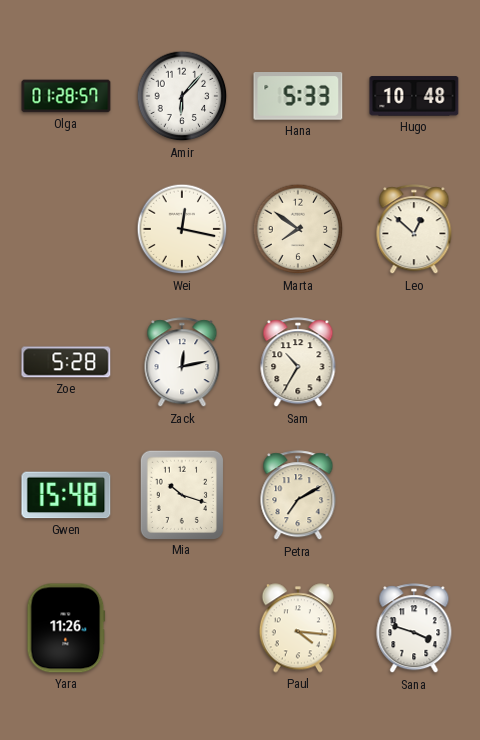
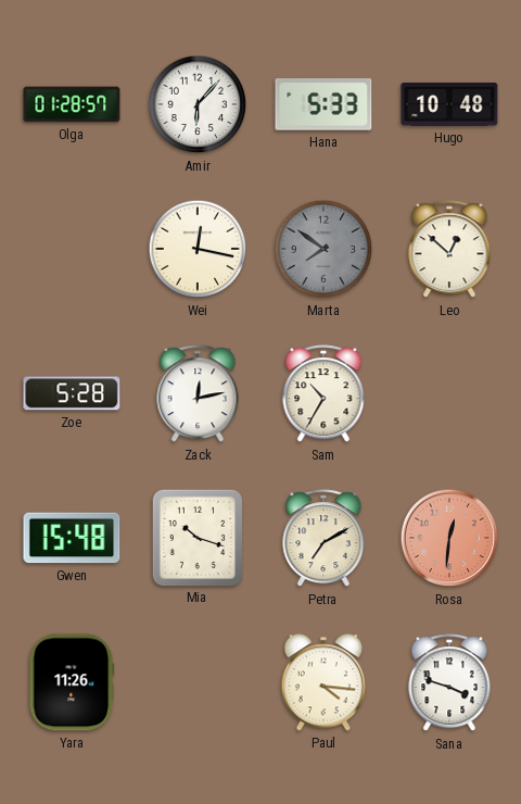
Marta dial: cream -> grey (323, 249)
Rosa: none -> 12:31 (449, 538)
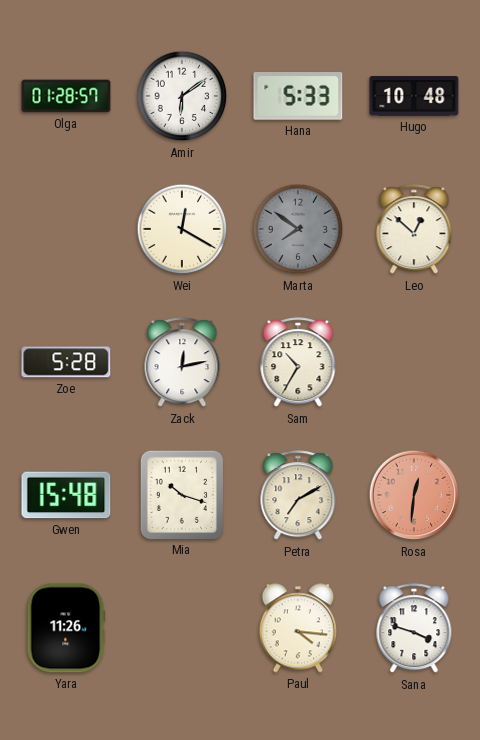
Amir: 6:07 -> 6:09 (182, 96)
Wei: 12:17 -> 12:20 (182, 229)
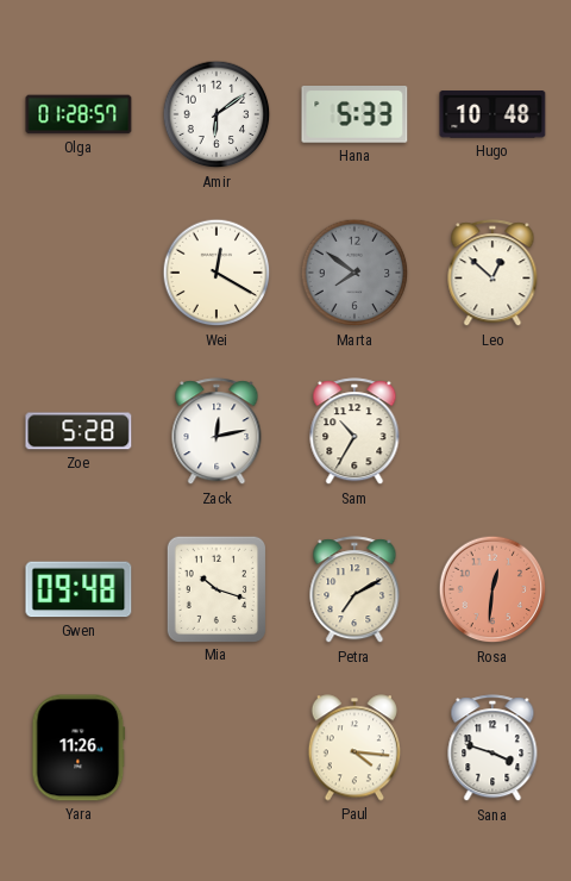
Gwen: 15:48 -> 09:48 (79, 589)
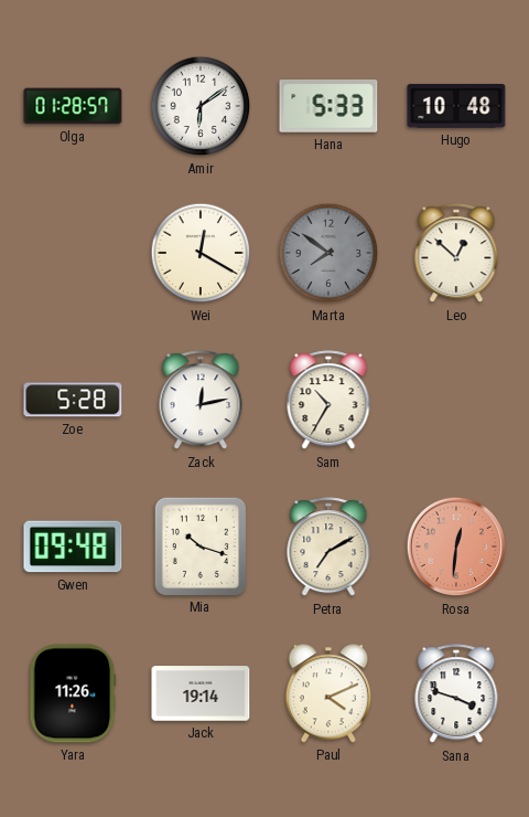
Jack: none -> 19:14 (201, 693)
Paul: 4:16 -> 4:11 (327, 693)
